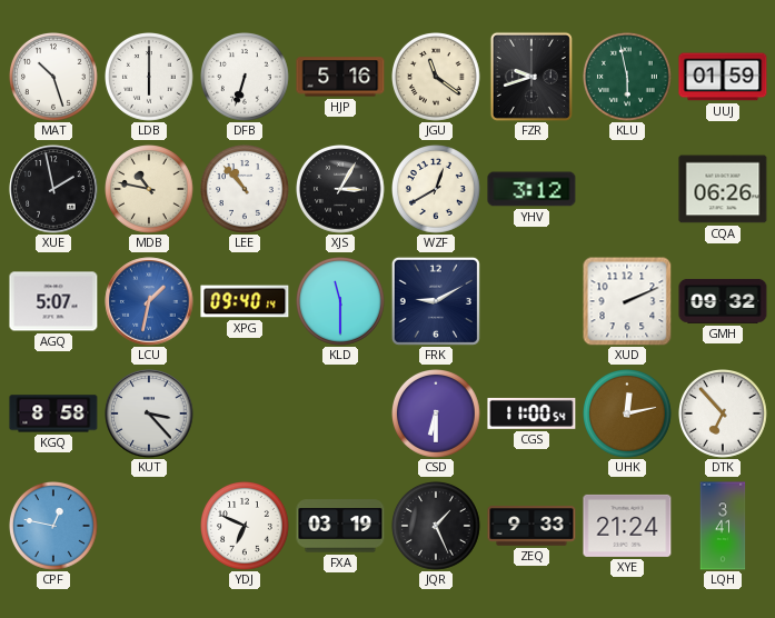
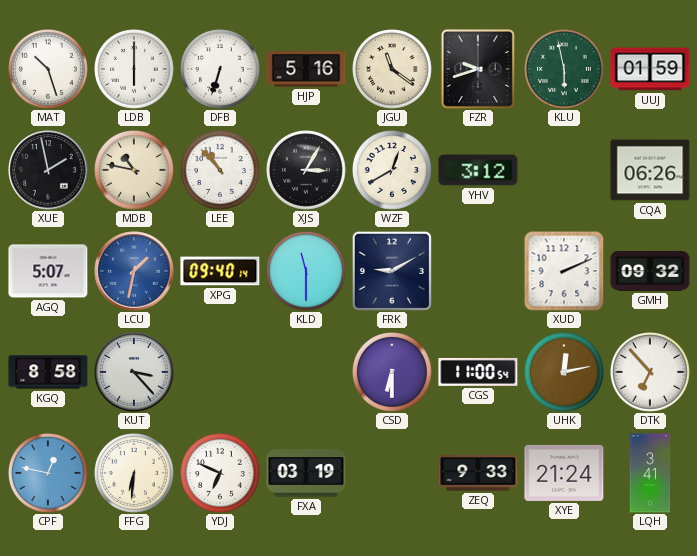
FFG: none -> 6:31 (135, 474)
JQR: 1:26 -> none (437, 527)
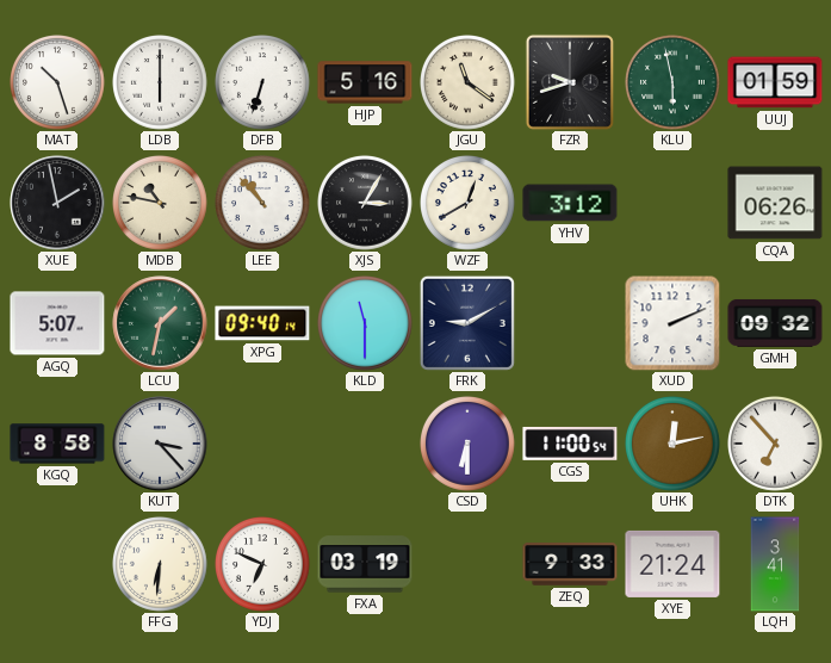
LCU dial: blue -> green (160, 323)
CPF: 12:47 -> none (49, 474)
